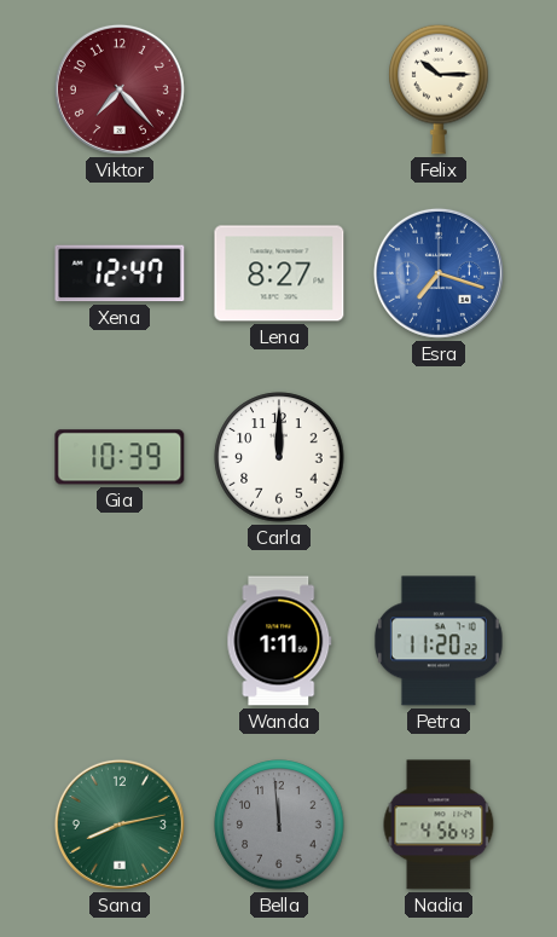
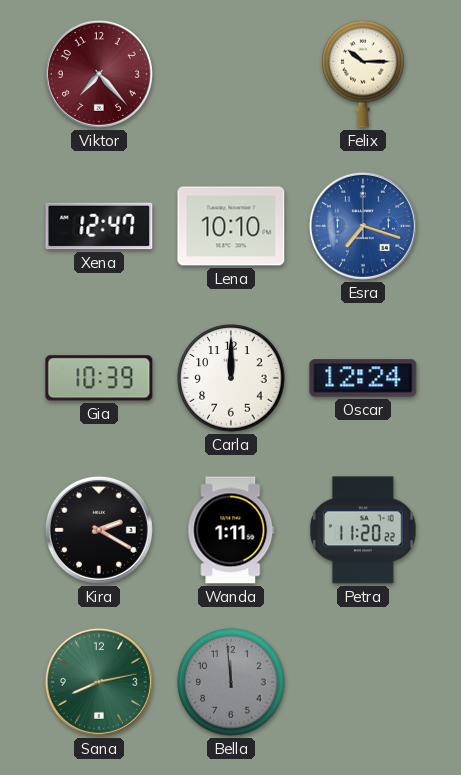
Lena: 8:27 -> 10:10 (231, 226)
Oscar: none -> 12:24 (363, 378)
Kira: none -> 2:20 (99, 530)
Nadia: 4:56 -> none (439, 825)
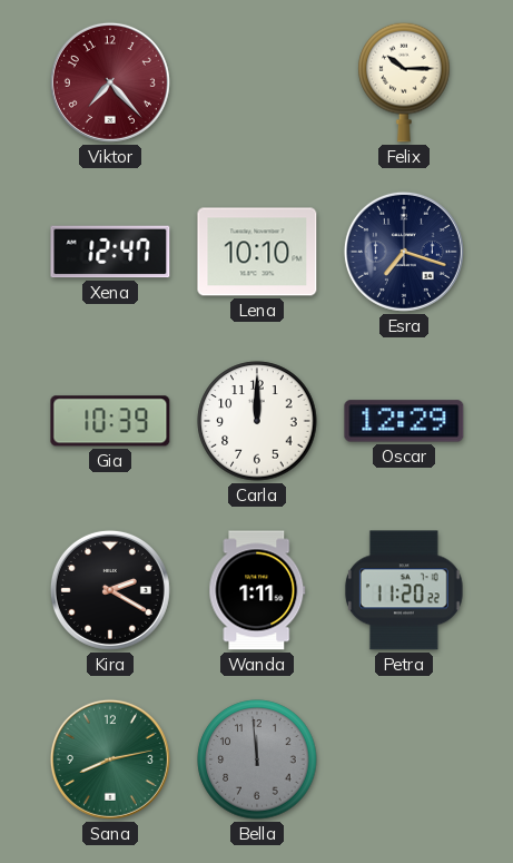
Esra dial: blue -> navy (404, 252)
Oscar: 12:24 -> 12:29 (404, 421)
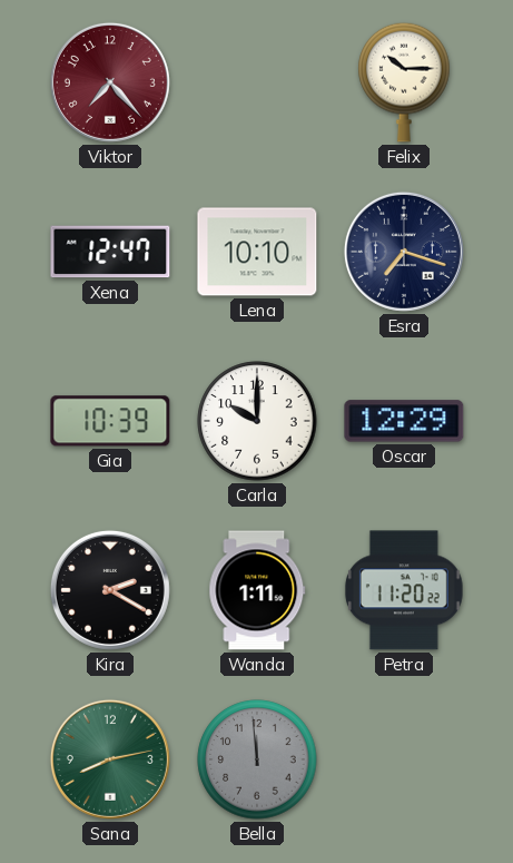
Carla: 12:00 -> 10:00 (257, 421)
